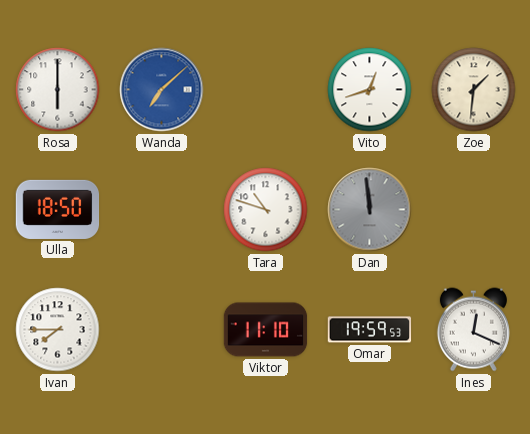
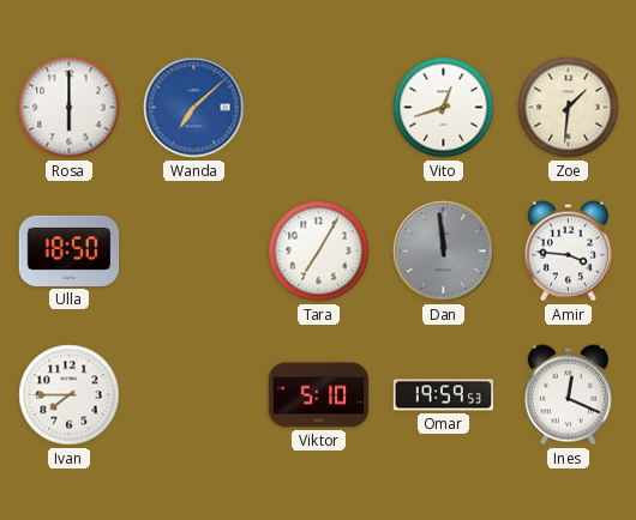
Tara: 10:48 -> 7:05 (319, 252)
Amir: none -> 3:46 (568, 252)
Viktor: 11:10 -> 5:10 (319, 395)
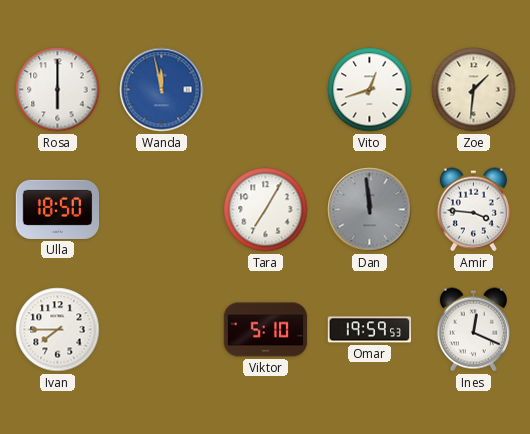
Wanda: 7:08 -> 11:58 (162, 90)
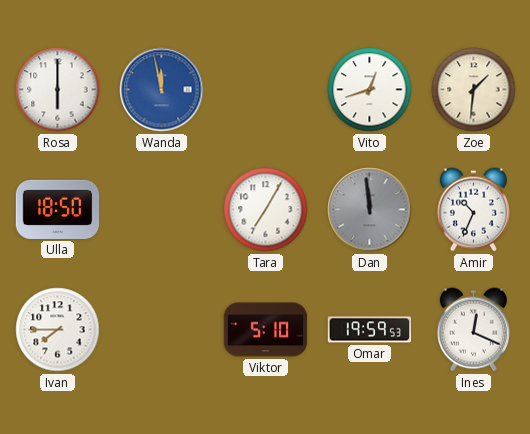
Amir: 3:46 -> 10:34 (473, 210)
